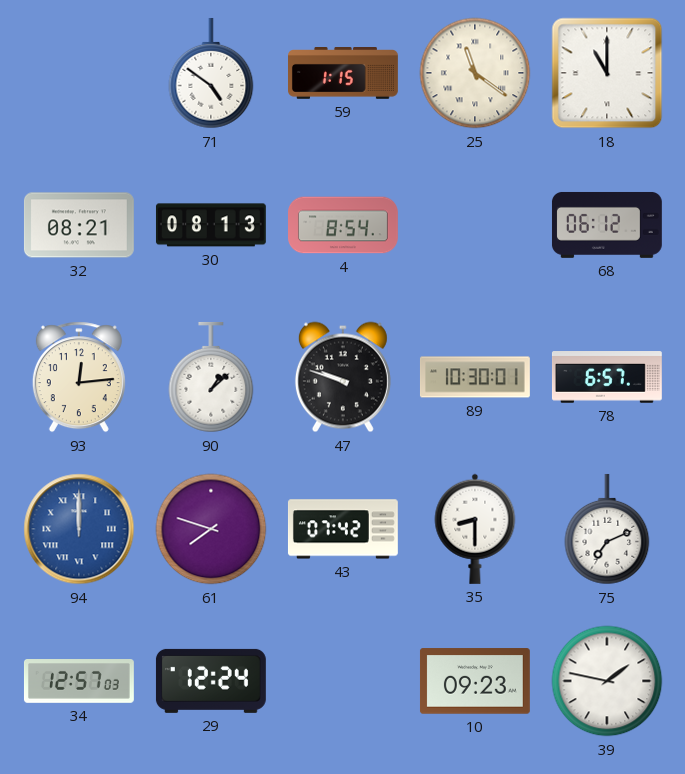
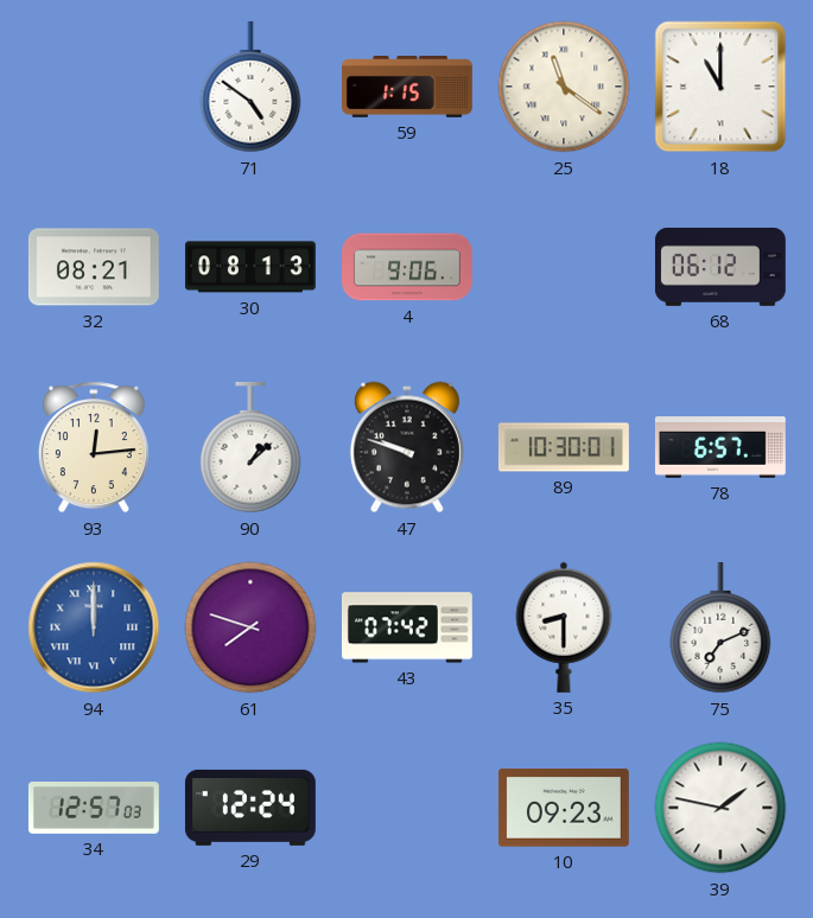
4: 8:54 -> 9:06 (408, 267)
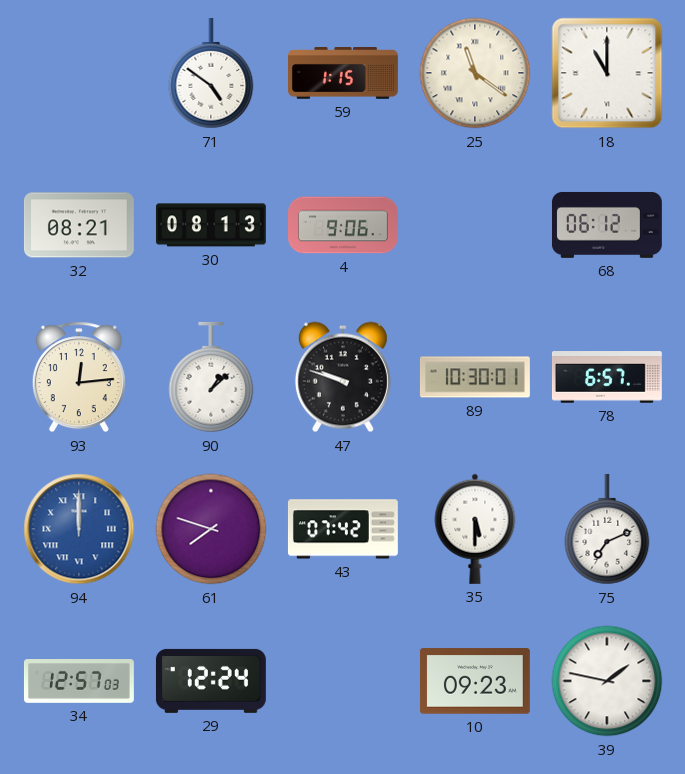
35: 8:30 -> 5:30 (475, 529)
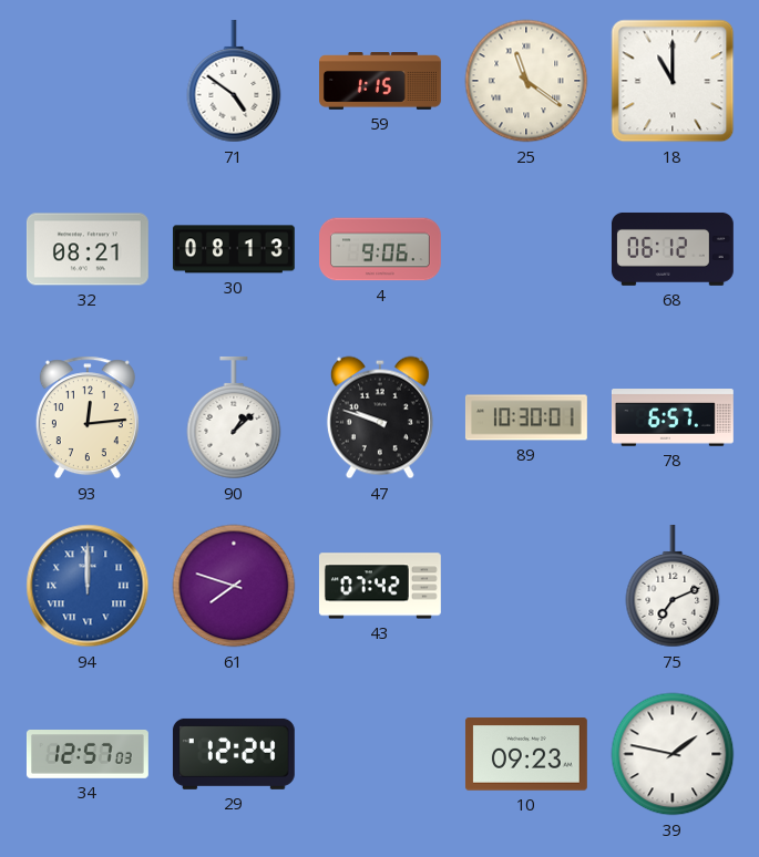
35: 5:30 -> none (475, 529)
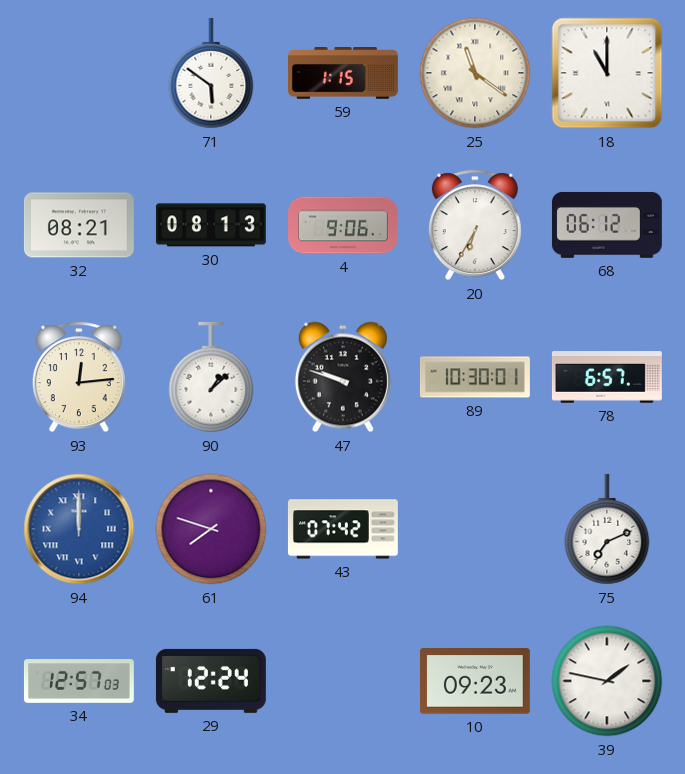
71: 4:51 -> 5:51 (211, 73)
20: none -> 6:35 (475, 225)
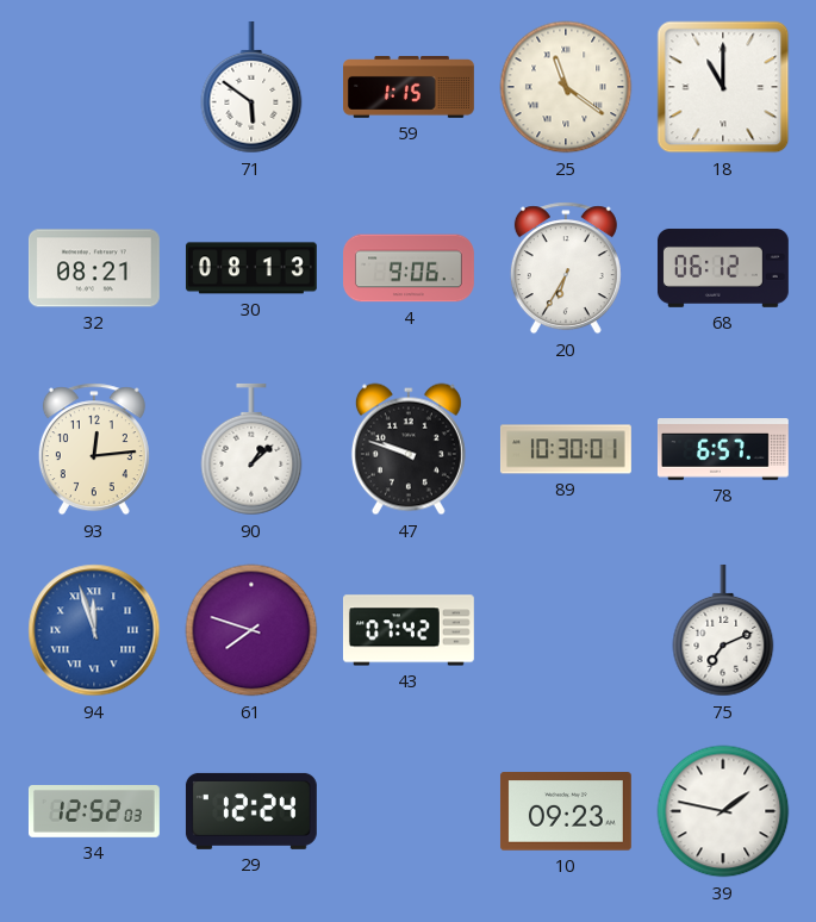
94: 12:00 -> 11:57 (94, 630)
34: 12:57 -> 12:52 (94, 812)
